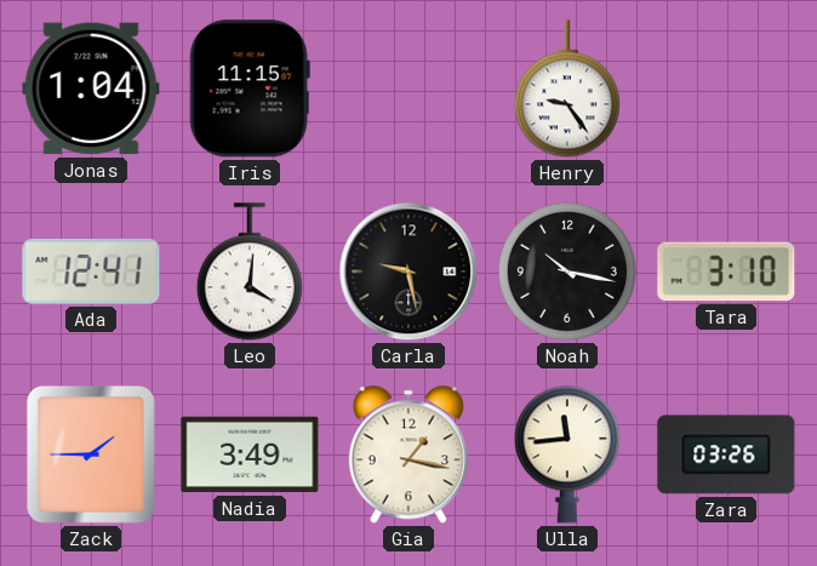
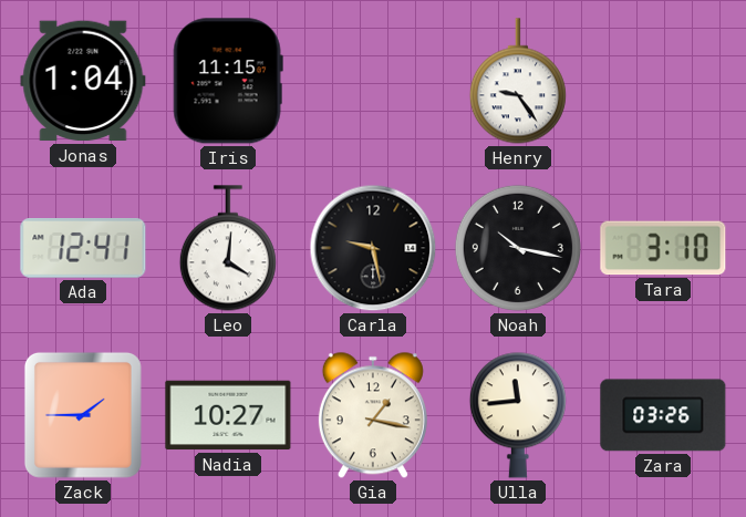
Nadia: 3:49 -> 10:27 (228, 415)
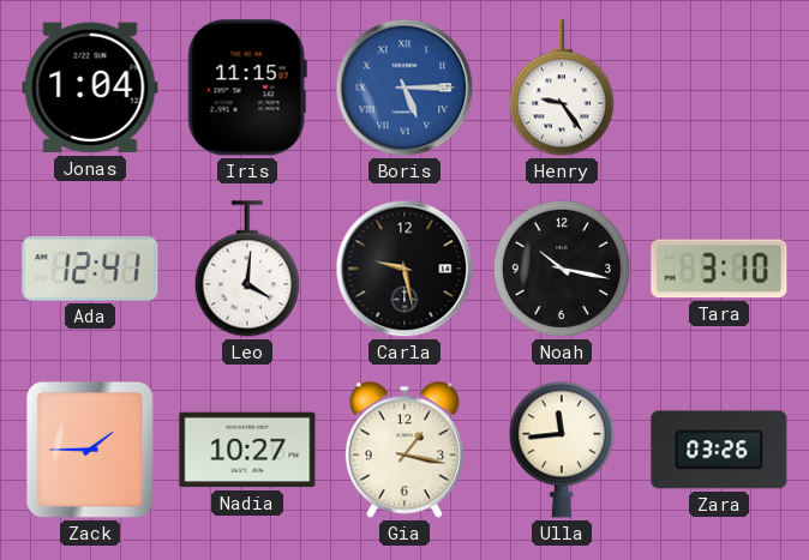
Boris: none -> 5:15 (404, 88)
